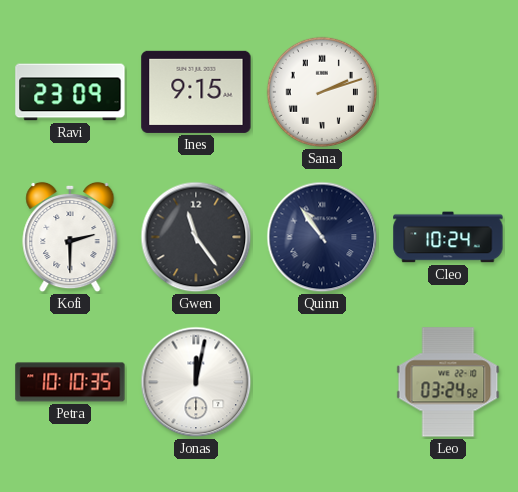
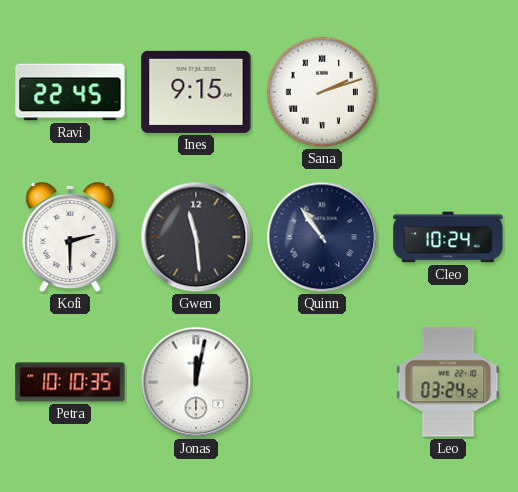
Ravi: 23:09 -> 22:45 (70, 92)
Gwen: 11:24 -> 11:29 (196, 237)
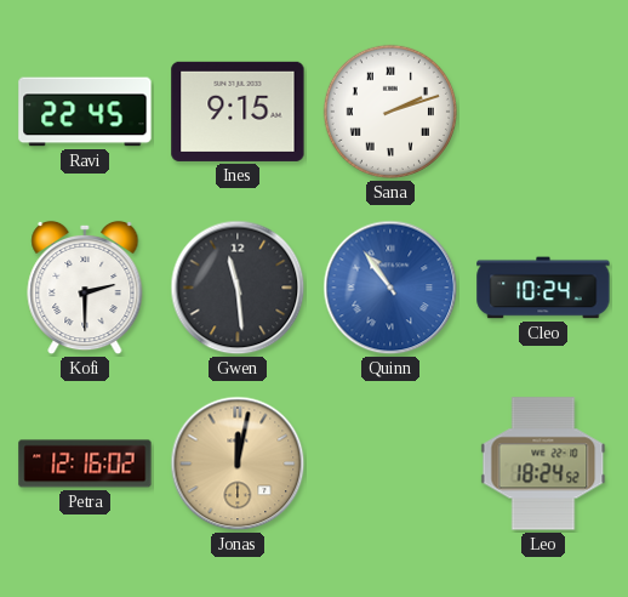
Quinn dial: navy -> blue (390, 288)
Petra: 10:10 -> 12:16 (85, 464)
Jonas dial: white -> champagne (238, 464)
Leo: 03:24 -> 18:24 (543, 464)
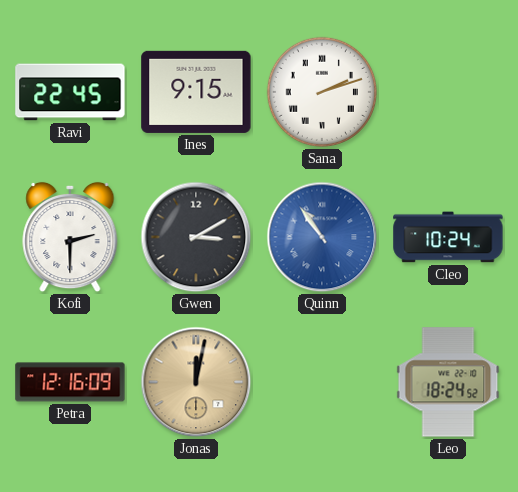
Gwen: 11:29 -> 3:10 (196, 237)
Petra: 12:16:02 -> 12:16:09 (70, 382)
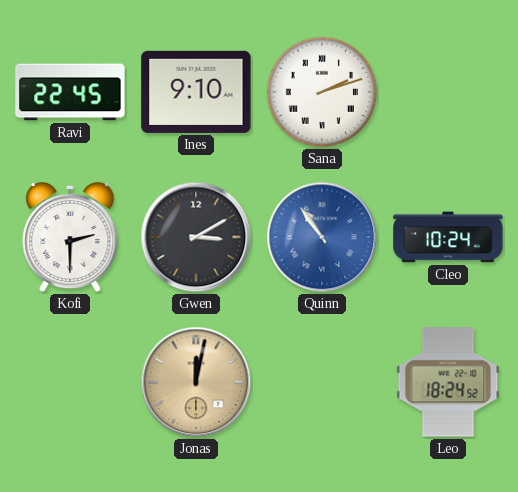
Ines: 9:15 -> 9:10 (196, 92)
Petra: 12:16 -> none (70, 382)
